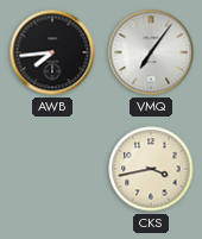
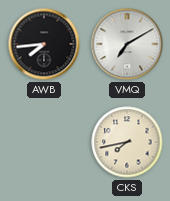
VMQ: 7:06 -> 7:10 (127, 44)
CKS: 3:43 -> 7:43 (127, 142)
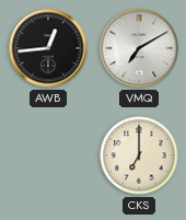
AWB: 7:44 -> 12:44 (48, 48)
CKS: 7:43 -> 7:00 (139, 155)
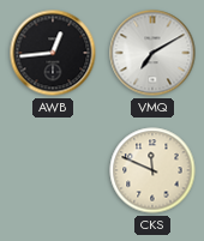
CKS: 7:00 -> 11:49 (152, 170)
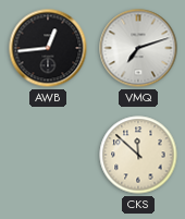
VMQ: 7:10 -> 7:12 (138, 48)
CKS: 11:49 -> 11:52 (138, 155)
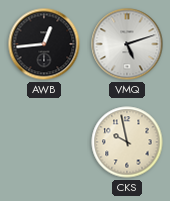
VMQ: 7:12 -> 5:12 (127, 44)
CKS: 11:52 -> 9:58 (127, 142)
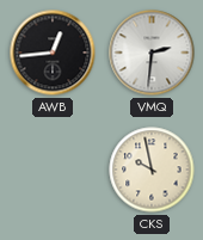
VMQ: 5:12 -> 2:31 (152, 53)
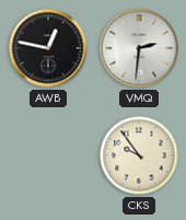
AWB: 12:44 -> 12:47 (48, 48)
CKS: 9:58 -> 9:54 (139, 155)
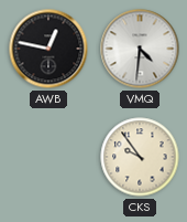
VMQ: 2:31 -> 4:31 (140, 49)
